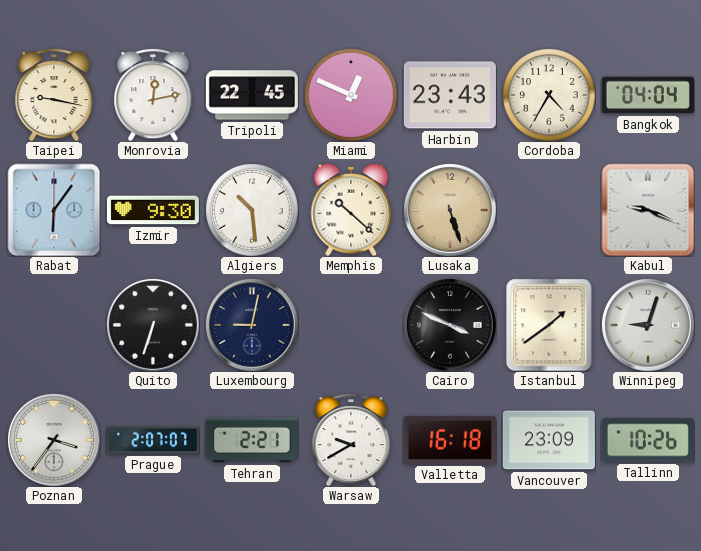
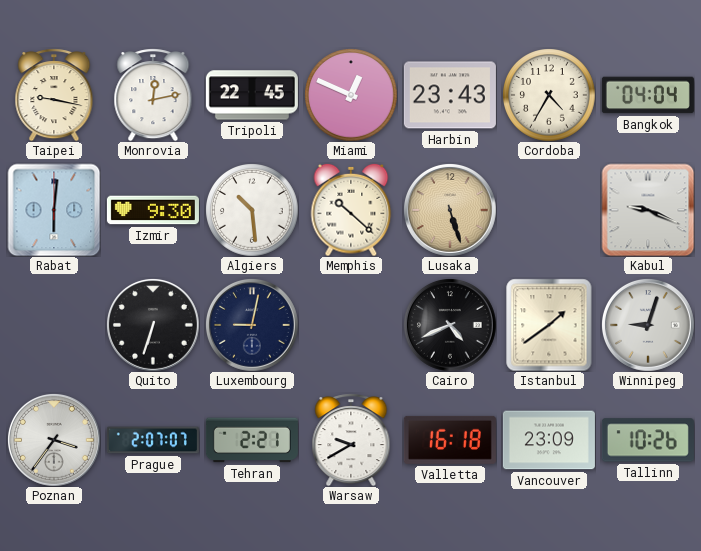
Rabat: 6:06 -> 6:01 (54, 210)
Cairo: 3:49 -> 4:41 (450, 325)
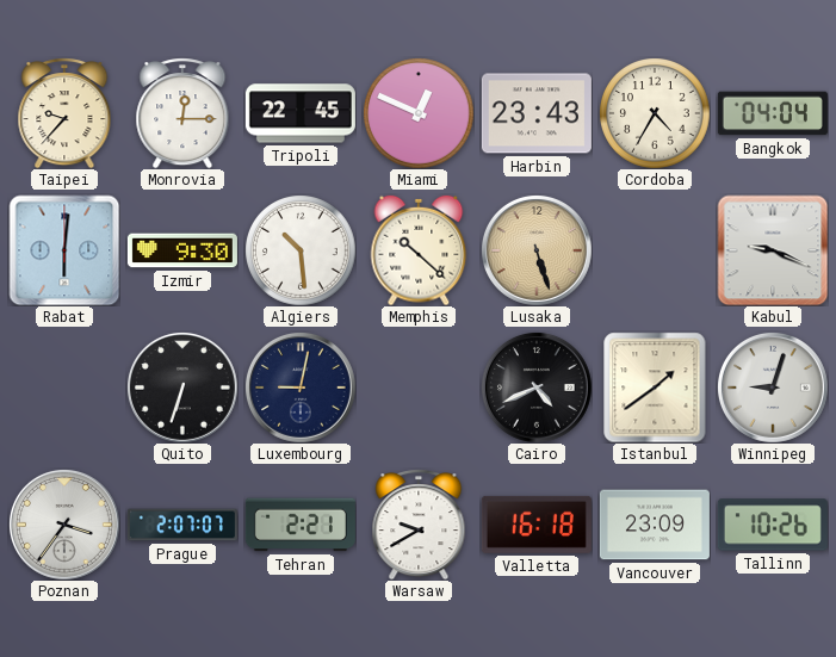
Taipei: 9:17 -> 9:37 (64, 113)
Monrovia: 12:13 -> 12:15 (182, 113)
